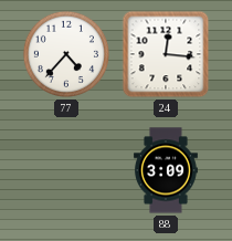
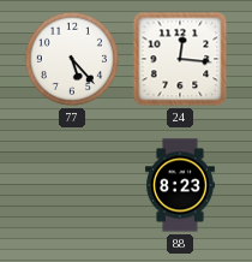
77: 4:37 -> 5:23 (72, 59)
88: 3:09 -> 8:23 (180, 185)
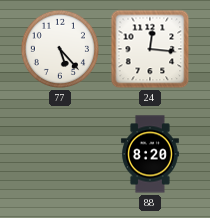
88: 8:23 -> 8:20 (150, 154)
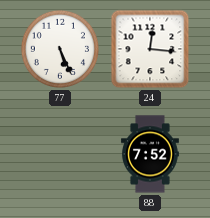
77: 5:23 -> 5:26 (60, 49)
88: 8:20 -> 7:52 (150, 154)
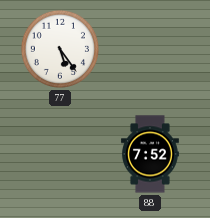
77: 5:26 -> 5:24 (60, 49)
24: 12:16 -> none (150, 49)
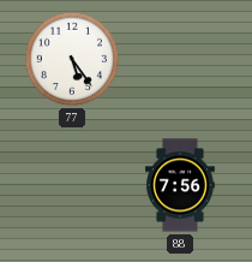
88: 7:52 -> 7:56 (180, 185)
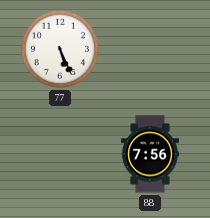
77: 5:24 -> 5:26 (60, 49)
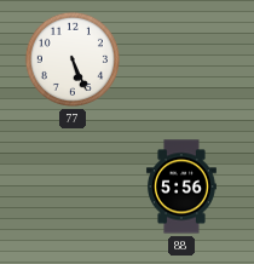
88: 7:56 -> 5:56 (181, 186)
